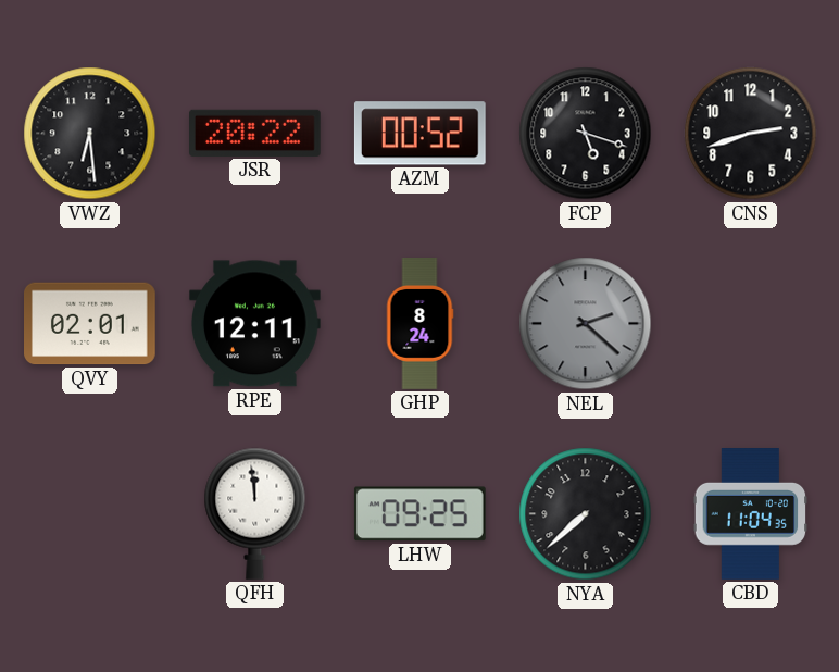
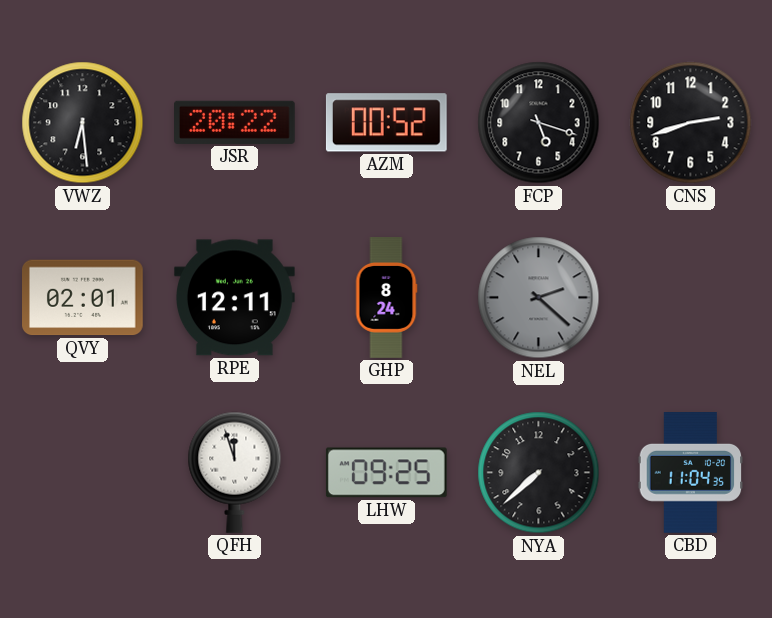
QFH: 11:59 -> 11:57 (235, 472)
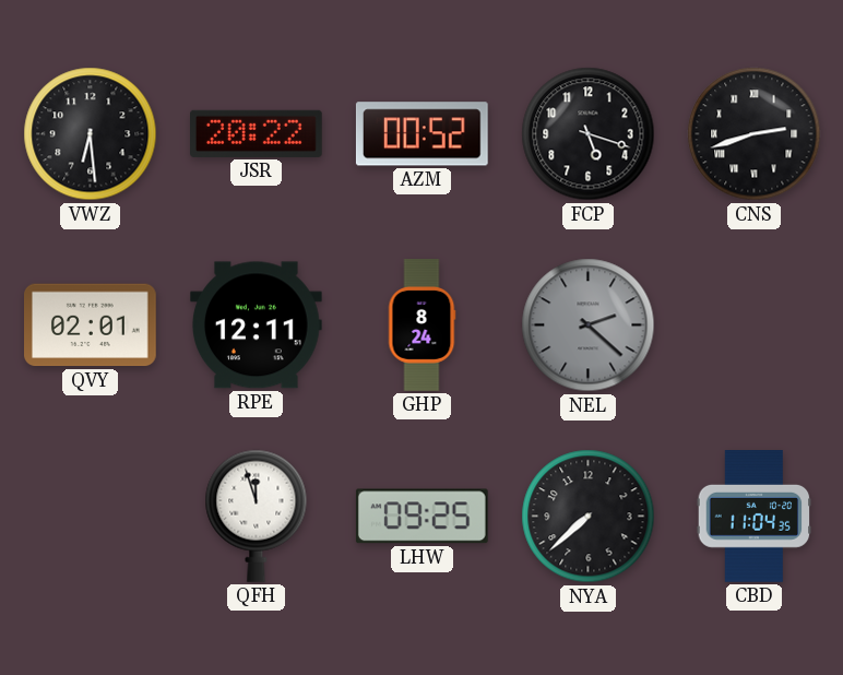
CNS numerals: Arabic -> Roman (755, 134)
